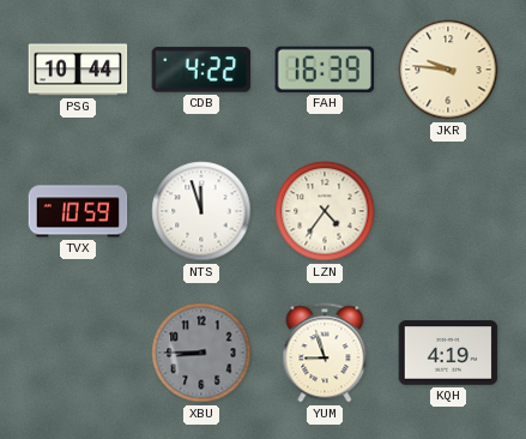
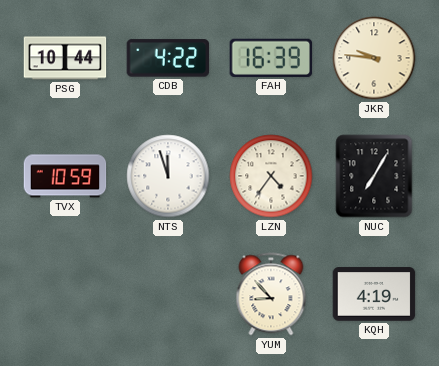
NUC: none -> 7:05 (374, 176)
XBU: 8:45 -> none (201, 353)
YUM: 8:57 -> 8:53 (271, 294)
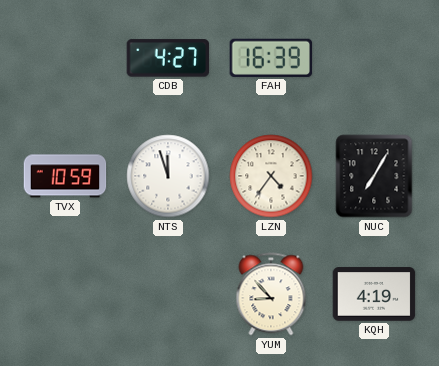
PSG: 10:44 -> none (65, 58)
CDB: 4:22 -> 4:27 (168, 58)
JKR: 9:46 -> none (374, 58)
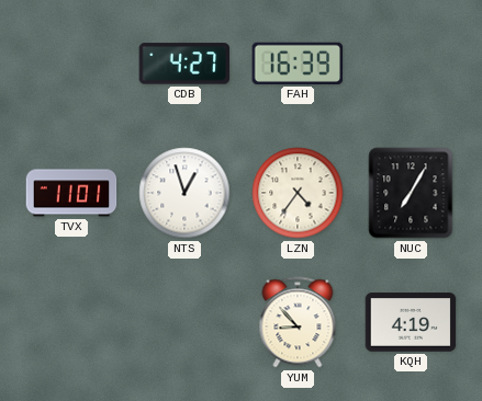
TVX: 10:59 -> 11:01 (71, 193)
NTS: 11:57 -> 12:57 (184, 193)
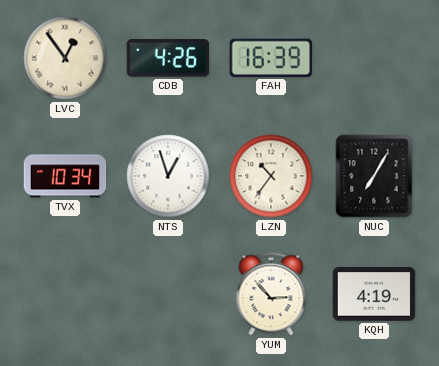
LVC: none -> 12:54 (65, 58)
CDB: 4:27 -> 4:26 (168, 58)
TVX: 11:01 -> 10:34 (65, 176)
LZN: 4:36 -> 10:36 (271, 176)
YUM: 8:53 -> 2:53 (271, 294)
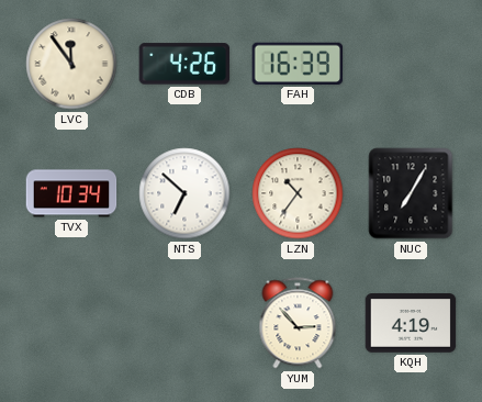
LVC: 12:54 -> 11:54 (71, 64)
NTS: 12:57 -> 6:52 (184, 193)
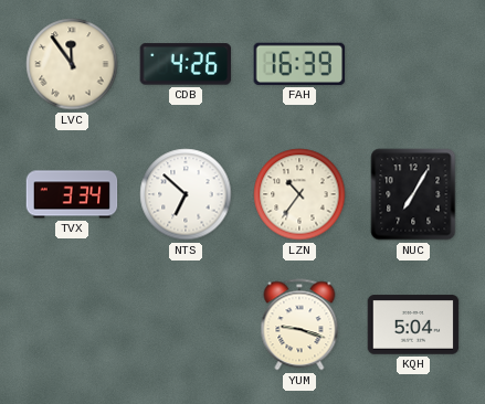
TVX: 10:34 -> 3:34 (72, 194)
YUM: 2:53 -> 9:18 (299, 325)
KQH: 4:19 -> 5:04 (413, 325)
